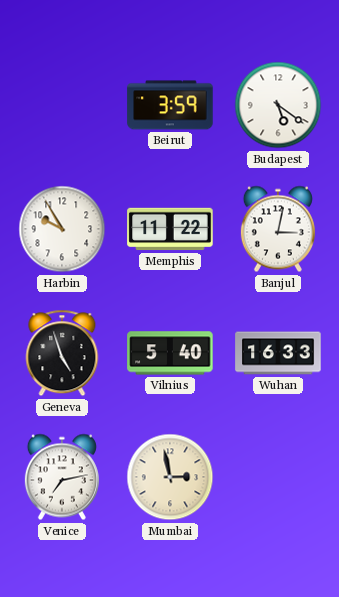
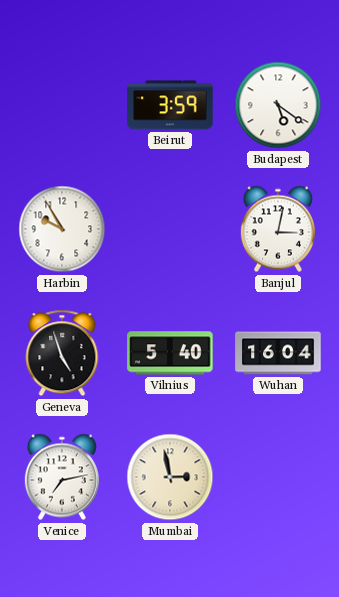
Memphis: 11:22 -> none (170, 229)
Wuhan: 16:33 -> 16:04 (278, 353)
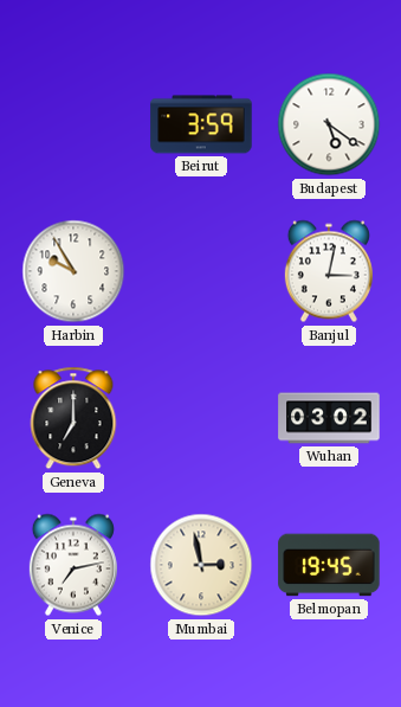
Geneva: 4:57 -> 7:00 (73, 418)
Vilnius: 5:40 -> none (170, 353)
Wuhan: 16:04 -> 03:02 (329, 418)
Belmopan: none -> 19:45 (329, 565)
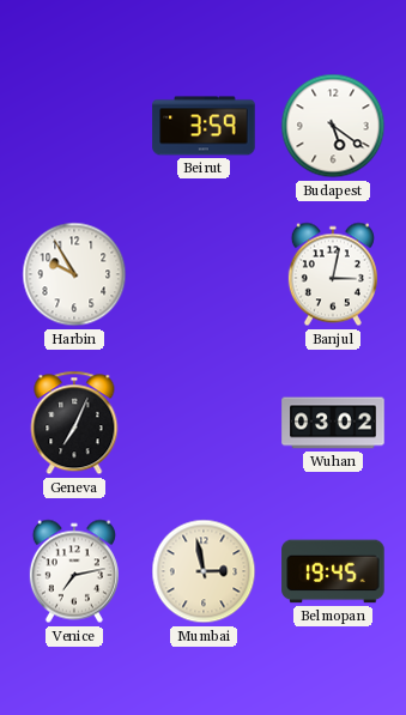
Geneva: 7:00 -> 7:04 (74, 423)
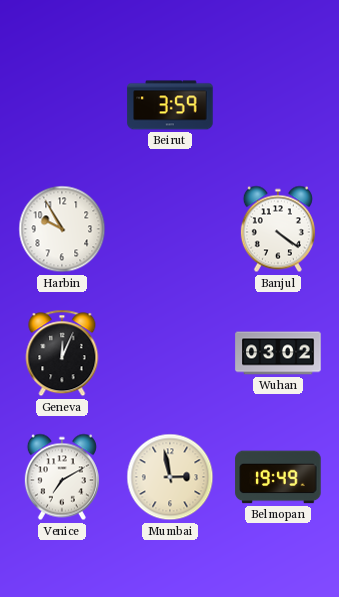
Budapest: 5:21 -> none (333, 126)
Banjul: 3:02 -> 4:21 (278, 229)
Geneva: 7:04 -> 12:04 (62, 353)
Venice: 7:13 -> 7:10 (62, 477)
Belmopan: 19:45 -> 19:49 (278, 477)
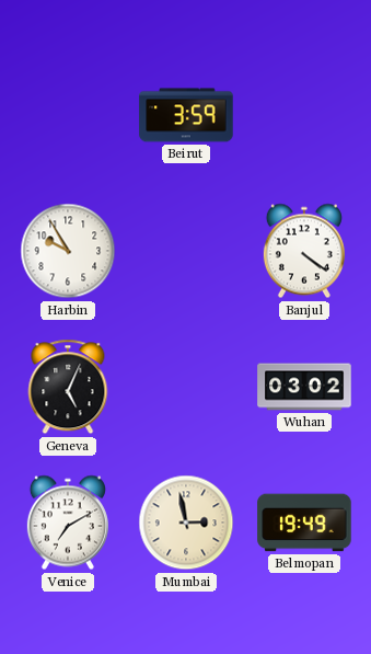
Geneva: 12:04 -> 5:04 (68, 387)
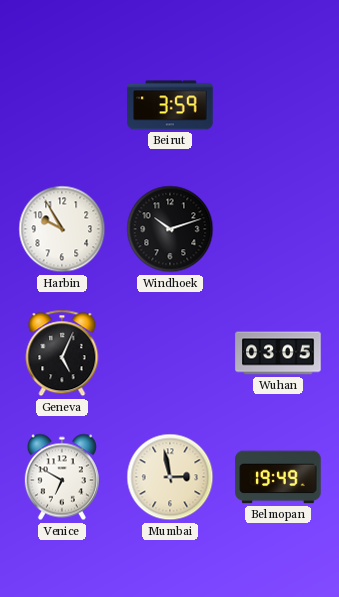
Windhoek: none -> 10:12 (170, 229)
Banjul: 4:21 -> none (304, 251)
Wuhan: 03:02 -> 03:05 (278, 353)
Venice: 7:10 -> 6:50 (62, 477)
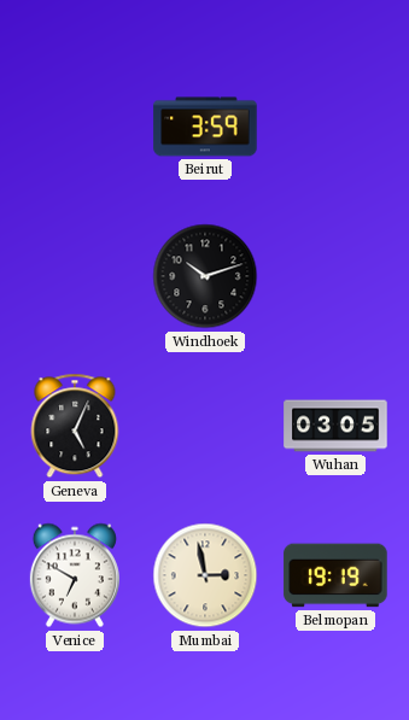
Harbin: 9:55 -> none (62, 229)
Belmopan: 19:49 -> 19:19 (335, 575)
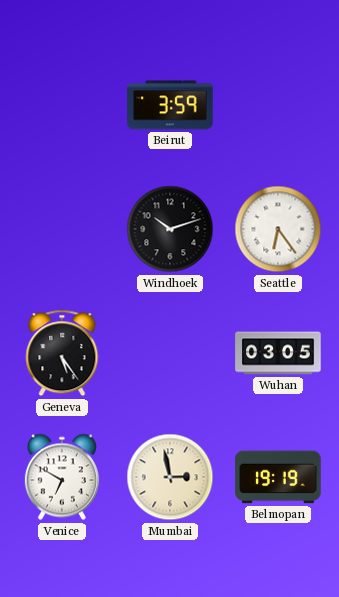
Seattle: none -> 6:24 (278, 229)
Geneva: 5:04 -> 5:24 (62, 353)
